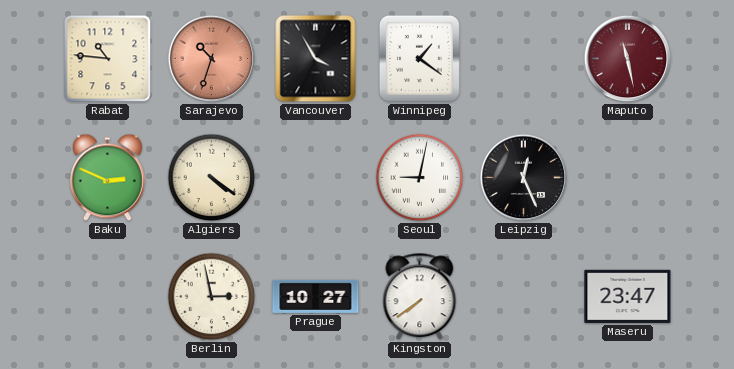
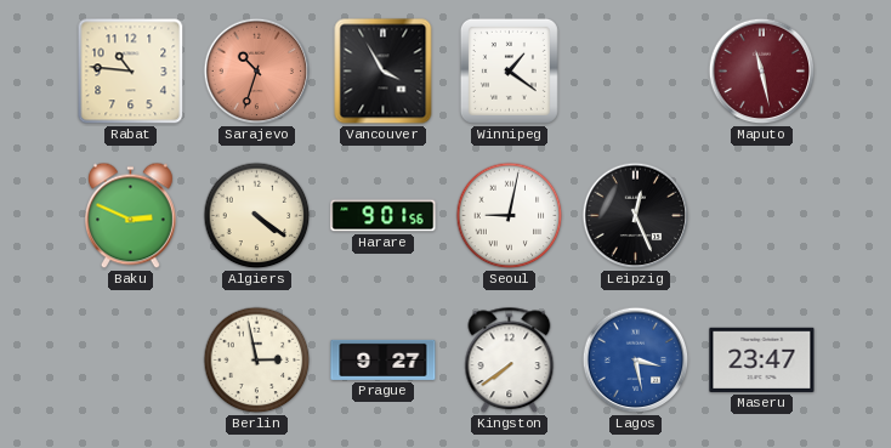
Harare: none -> 9:01 (384, 216)
Prague: 10:27 -> 9:27 (384, 359)
Lagos: none -> 3:28 (636, 361)
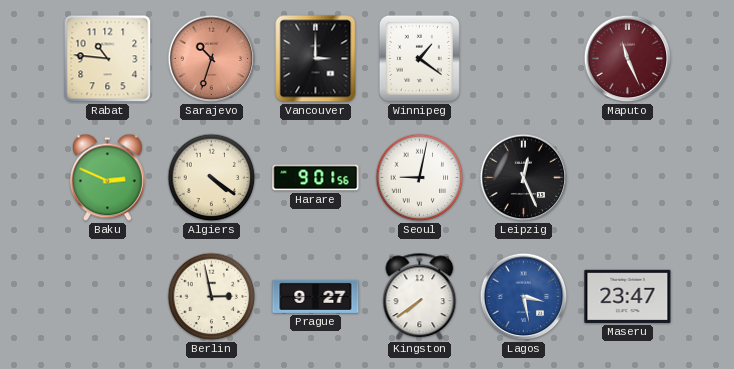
Vancouver: 3:55 -> 3:00 (316, 59)
Maputo: 11:28 -> 11:26 (628, 59)
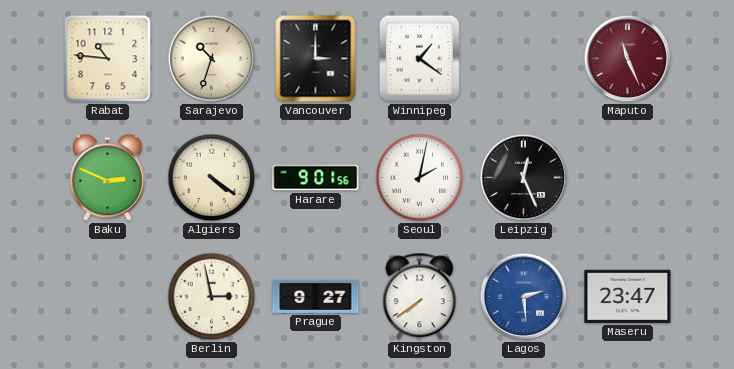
Sarajevo dial: salmon -> cream (212, 59)
Seoul: 9:02 -> 2:02 (420, 178)
Lagos: 3:28 -> 2:29 (524, 297)
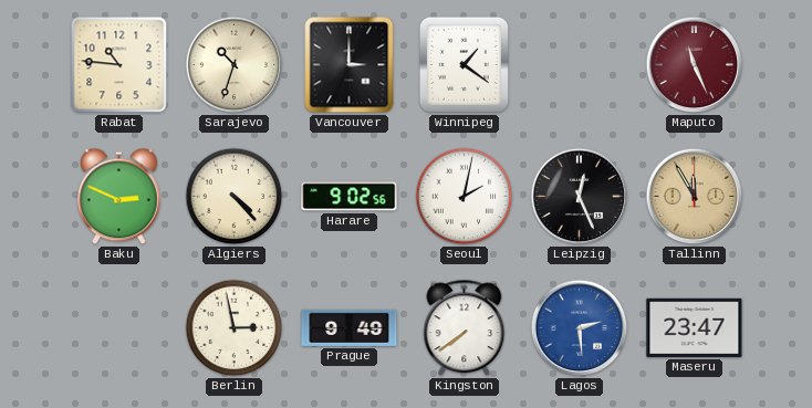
Algiers: 4:21 -> 4:23 (235, 197)
Harare: 9:01 -> 9:02 (350, 197)
Tallinn: none -> 11:55 (695, 197)
Prague: 9:27 -> 9:49 (350, 327)
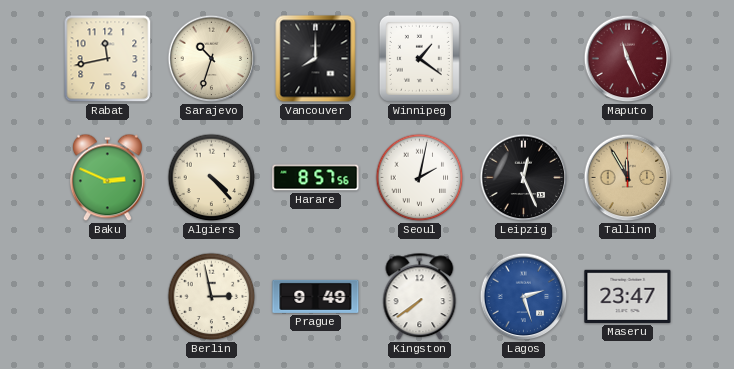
Rabat: 10:46 -> 11:43 (108, 59)
Vancouver: 3:00 -> 8:00 (316, 59)
Harare: 9:02 -> 8:57 (316, 178)
Lagos: 2:29 -> 2:27 (524, 297)
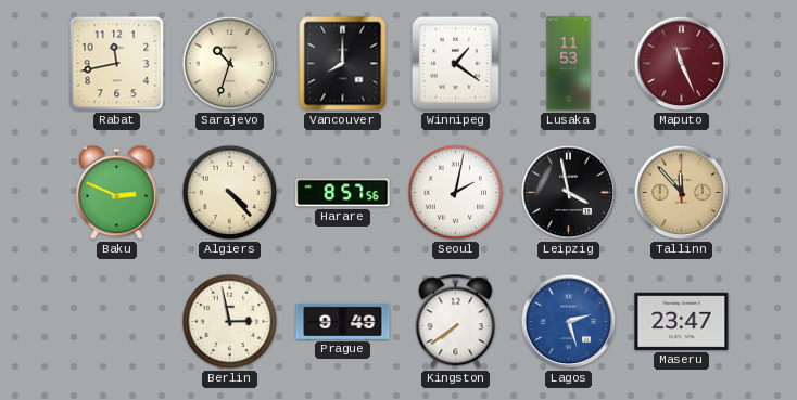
Lusaka: none -> 11:53 (569, 64)
Leipzig: 12:26 -> 3:58 (569, 193)
Tallinn: 11:55 -> 11:53 (682, 193)
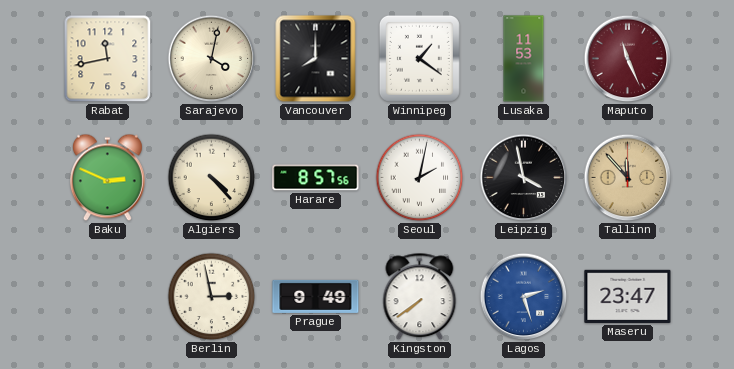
Sarajevo: 10:33 -> 4:02 (212, 59)
